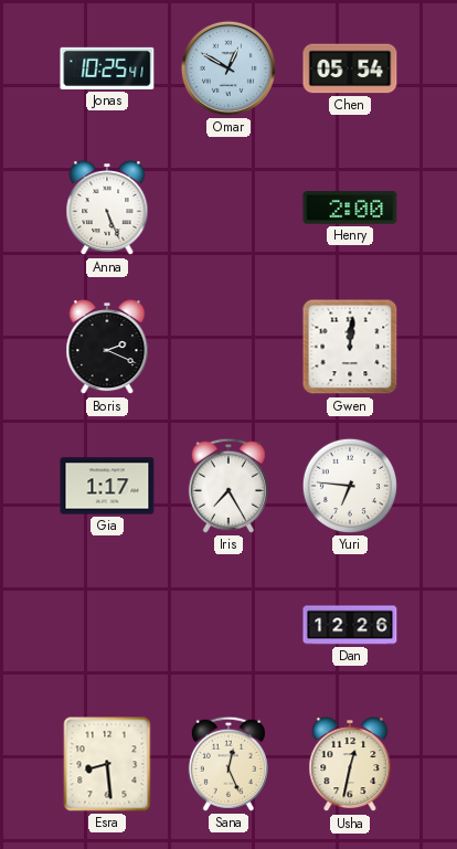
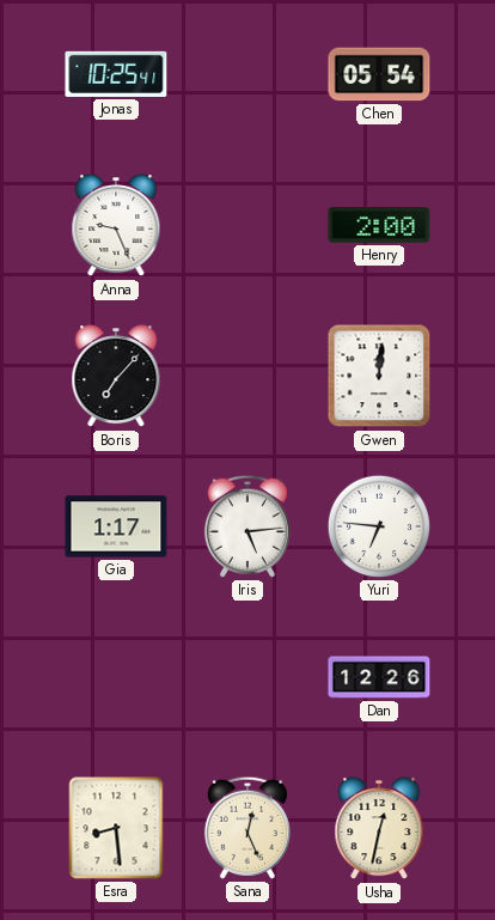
Omar: 12:50 -> none (228, 68)
Anna: 5:26 -> 9:26 (116, 225)
Boris: 2:19 -> 7:07 (116, 376)
Iris: 7:25 -> 5:14 (247, 526)
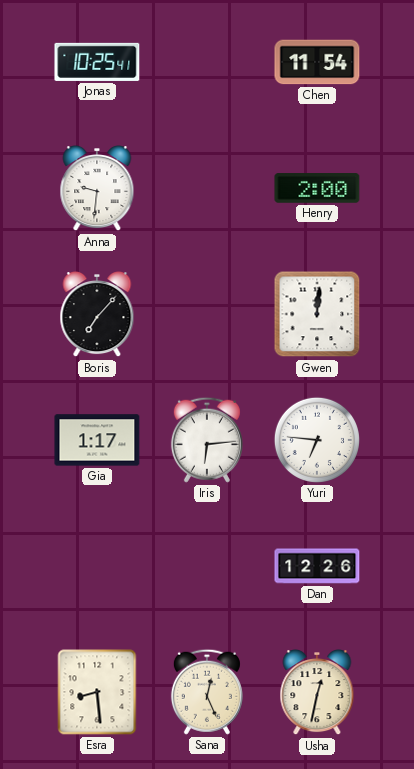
Chen: 05:54 -> 11:54 (317, 62)
Anna: 9:26 -> 9:31 (97, 188)
Iris: 5:14 -> 6:14 (207, 440)
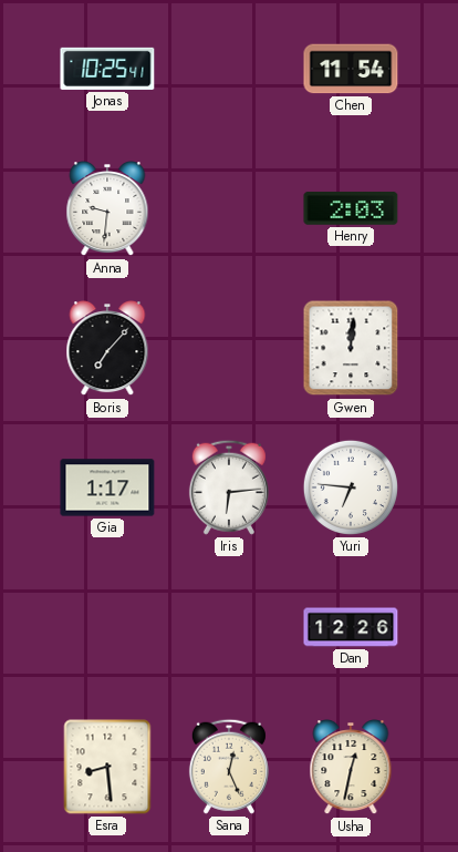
Henry: 2:00 -> 2:03 (351, 208)
